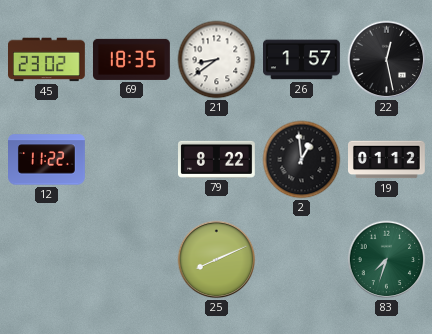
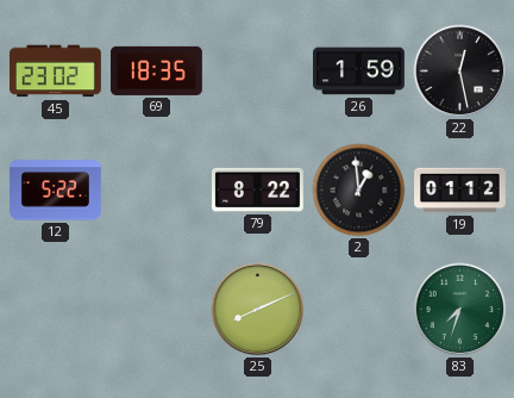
21: 8:39 -> none (217, 60)
26: 1:57 -> 1:59 (359, 71)
12: 11:22 -> 5:22 (56, 191)
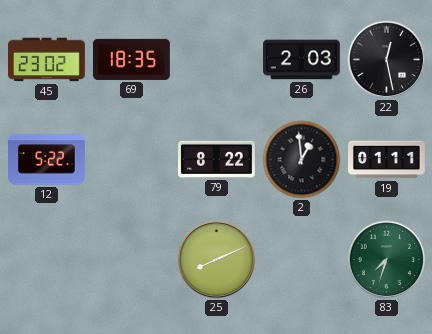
26: 1:59 -> 2:03 (302, 60)
19: 01:12 -> 01:11 (387, 160)
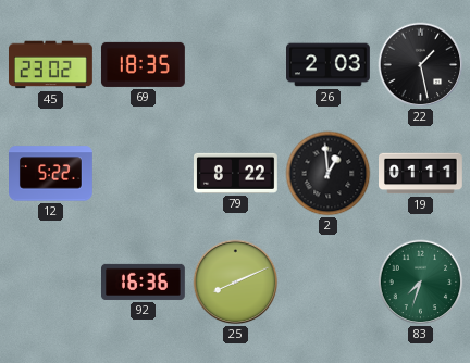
22: 12:28 -> 1:28 (421, 65)
92: none -> 16:36 (144, 281)
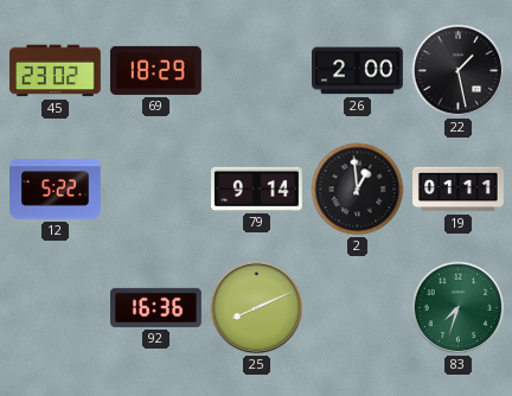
69: 18:35 -> 18:29 (156, 70)
26: 2:03 -> 2:00 (358, 71)
79: 8:22 -> 9:14 (257, 189)
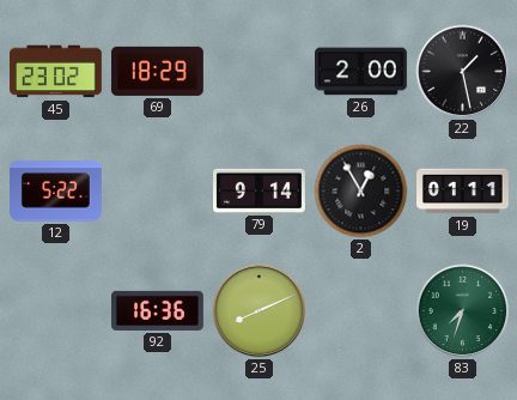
2: 12:59 -> 12:55 (361, 192)
